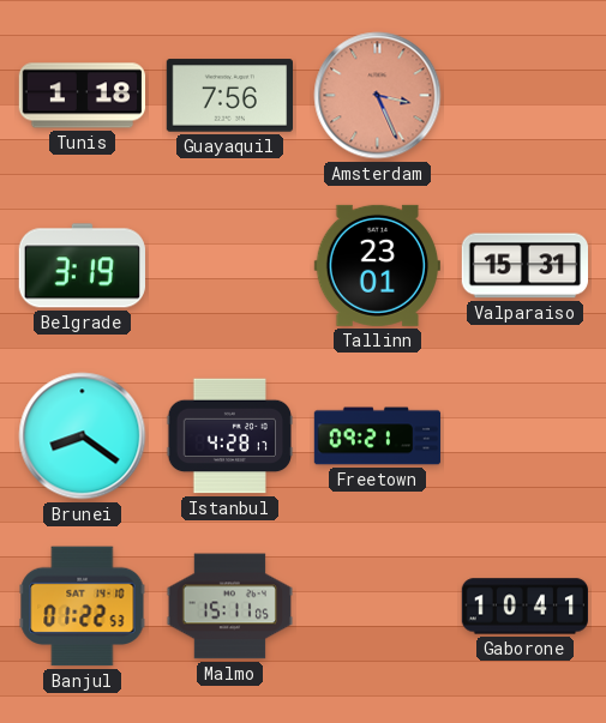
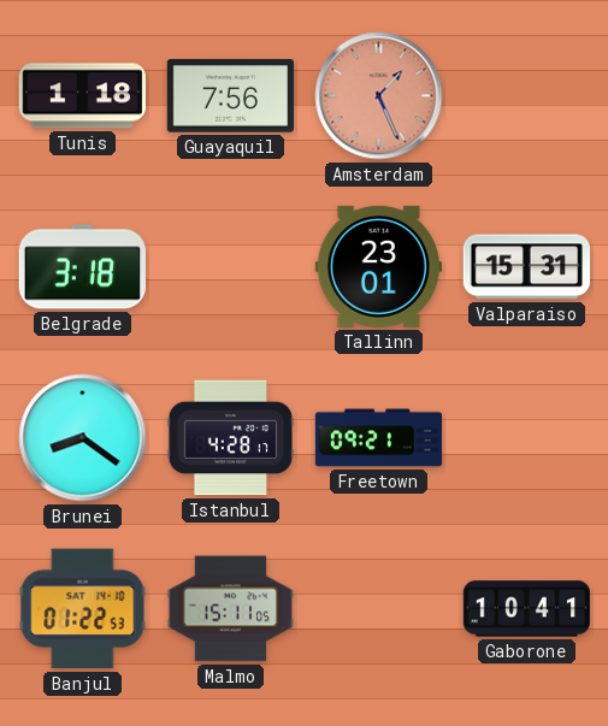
Amsterdam: 3:26 -> 1:26 (379, 96)
Belgrade: 3:19 -> 3:18 (82, 267)
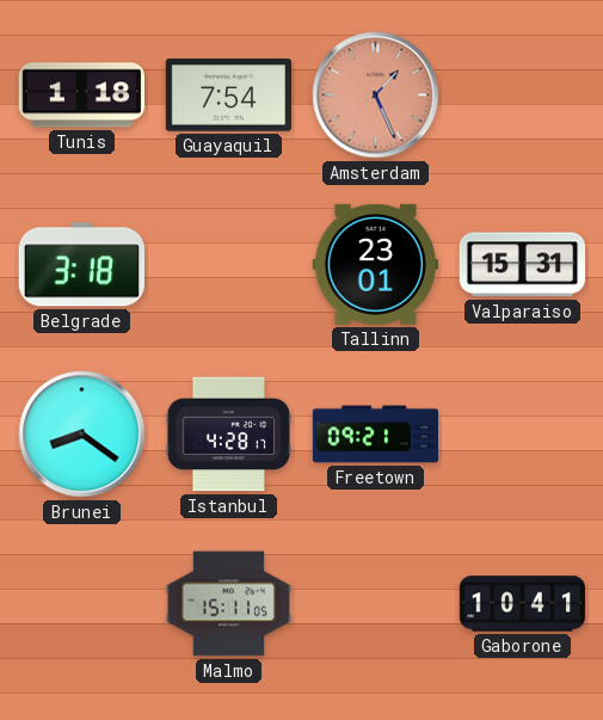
Guayaquil: 7:56 -> 7:54 (228, 96)
Banjul: 01:22 -> none (83, 609)
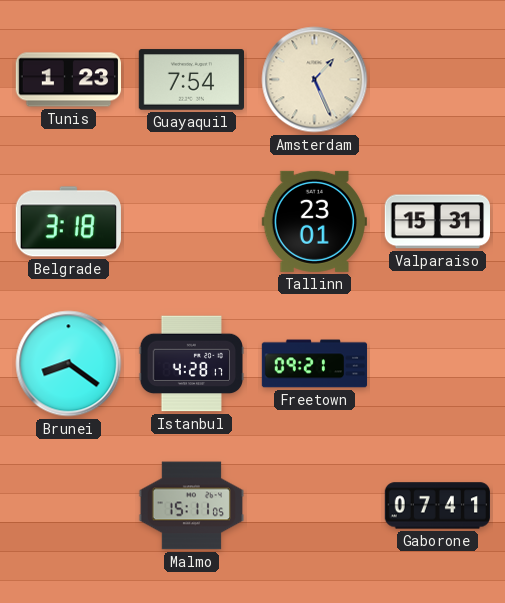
Tunis: 1:18 -> 1:23 (68, 80)
Amsterdam dial: salmon -> cream (315, 80)
Gaborone: 10:41 -> 07:41 (437, 506)
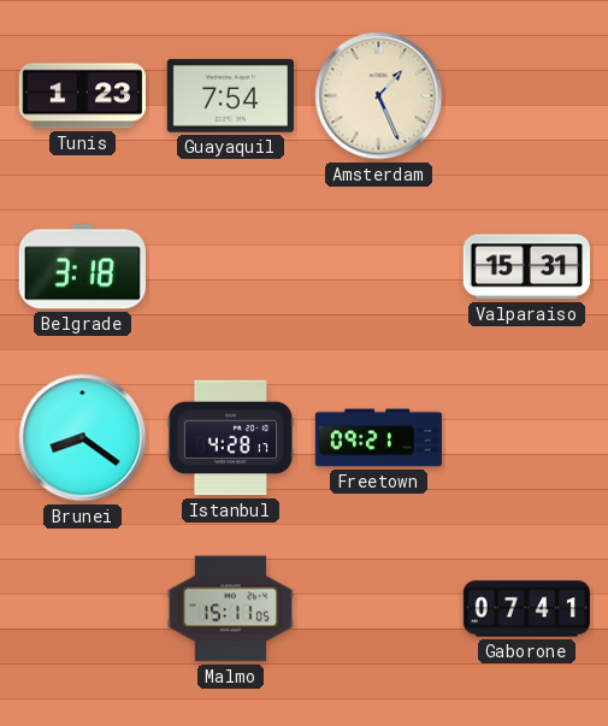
Tallinn: 23:01 -> none (314, 221)
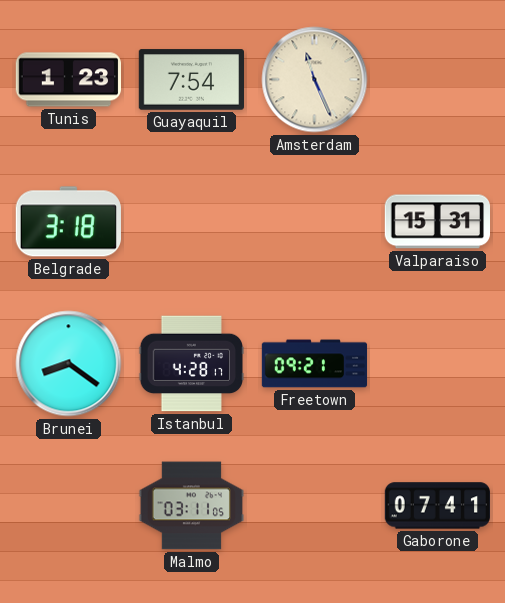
Amsterdam: 1:26 -> 11:26 (315, 80)
Malmo: 15:11 -> 03:11 (191, 506)
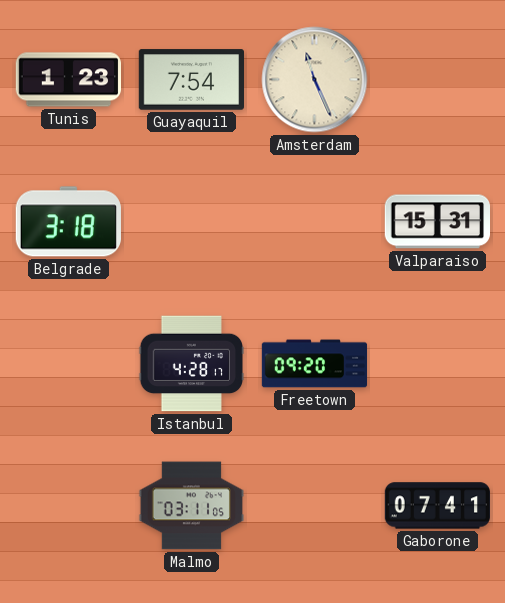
Brunei: 8:21 -> none (69, 364)
Freetown: 09:21 -> 09:20 (315, 364)
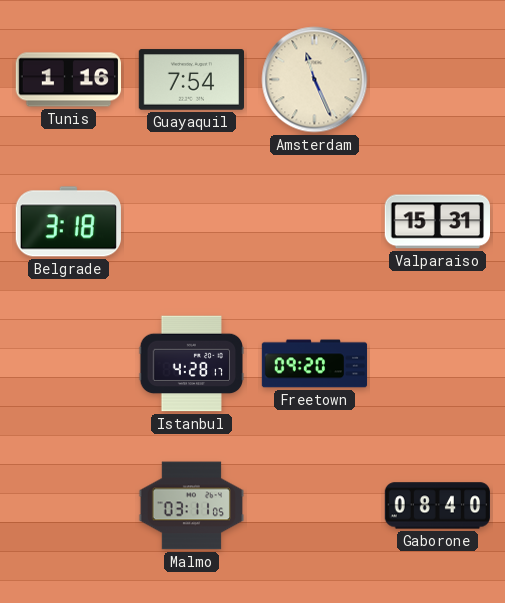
Tunis: 1:23 -> 1:16 (68, 80)
Gaborone: 07:41 -> 08:40 (437, 506)
